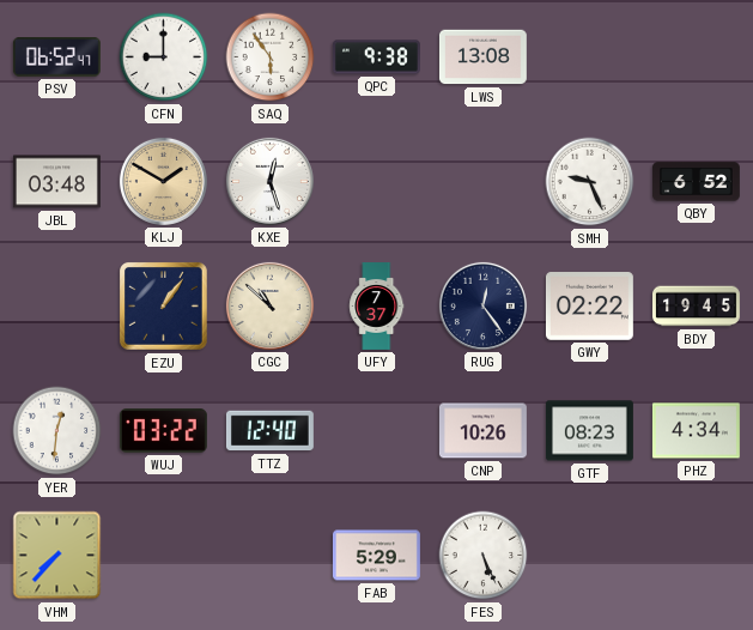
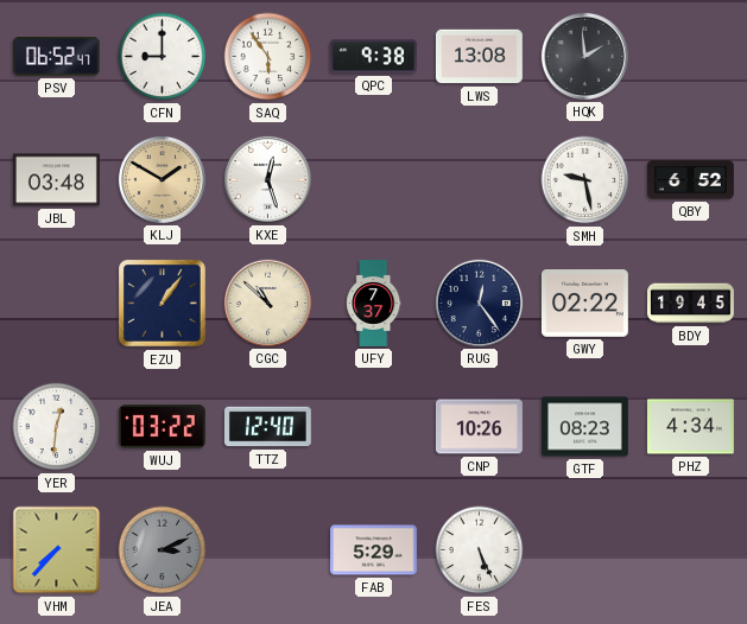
HQK: none -> 1:59 (584, 56)
SMH: 9:26 -> 9:28 (585, 180)
JEA: none -> 3:11 (163, 550)
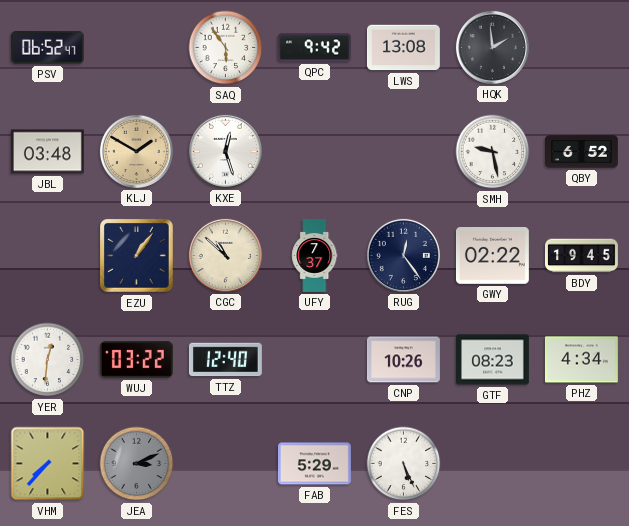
CFN: 9:00 -> none (163, 57)
QPC: 9:38 -> 9:42 (314, 48)
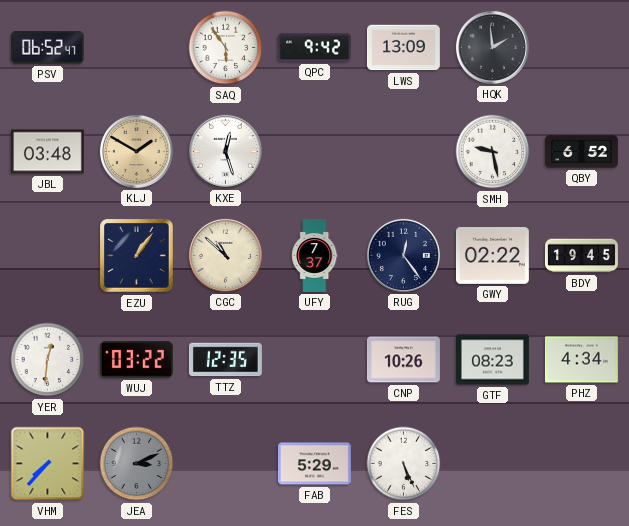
LWS: 13:08 -> 13:09 (403, 48)
TTZ: 12:40 -> 12:35 (225, 360)
